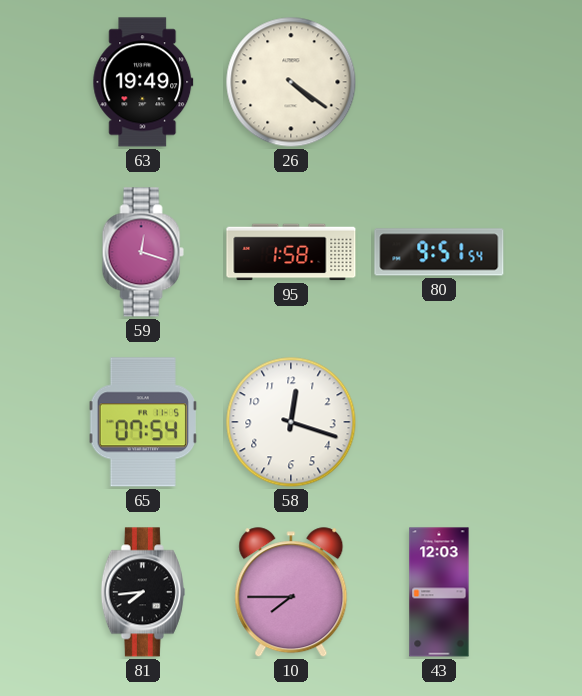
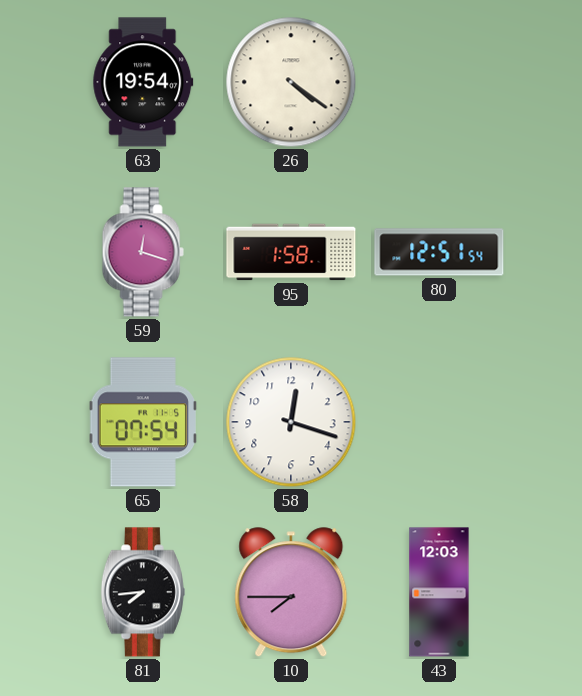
63: 19:49 -> 19:54 (143, 82)
80: 9:51 -> 12:51 (439, 252)
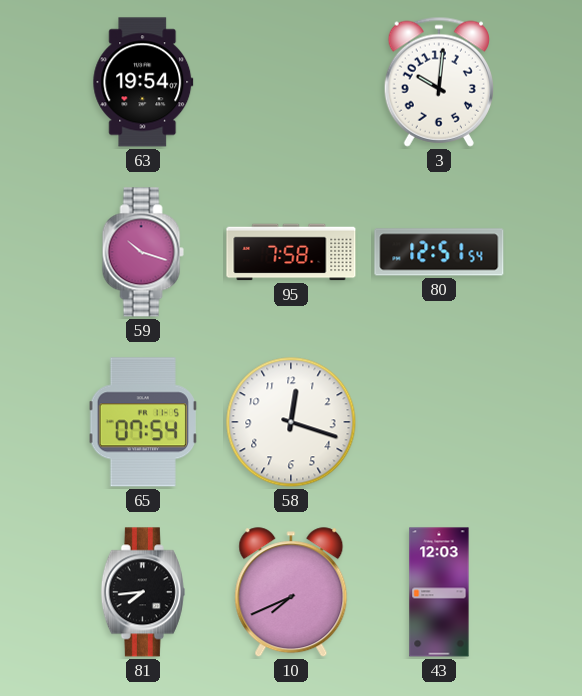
26: 4:21 -> none (291, 82)
3: none -> 10:01 (439, 82)
59: 12:18 -> 10:18 (143, 252)
95: 1:58 -> 7:58 (291, 252)
10: 7:45 -> 7:41 (291, 593)
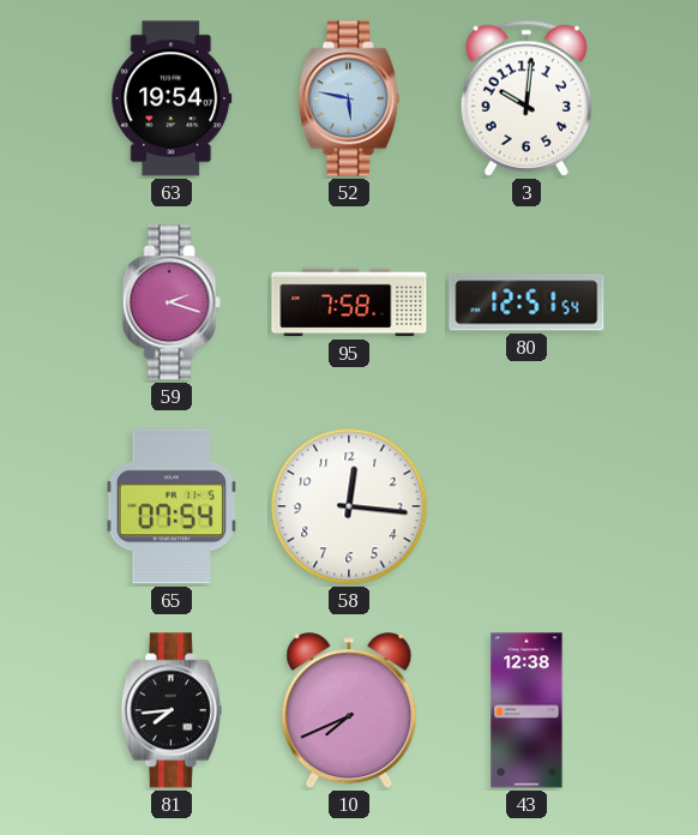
52: none -> 5:47 (349, 98)
59: 10:18 -> 2:18 (172, 302)
58: 12:18 -> 12:16 (349, 506)
43: 12:03 -> 12:38 (526, 710)
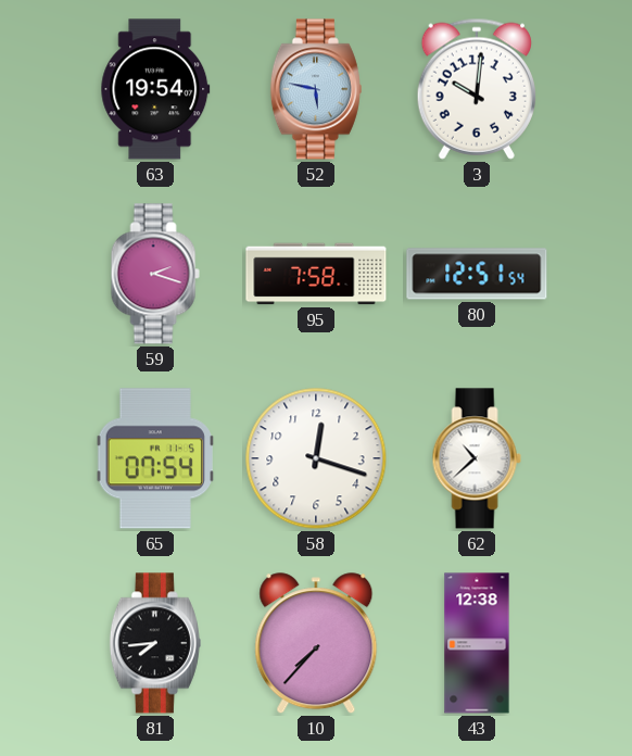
58: 12:16 -> 12:18 (316, 458)
62: none -> 10:38 (477, 458)
10: 7:41 -> 7:37 (316, 644)
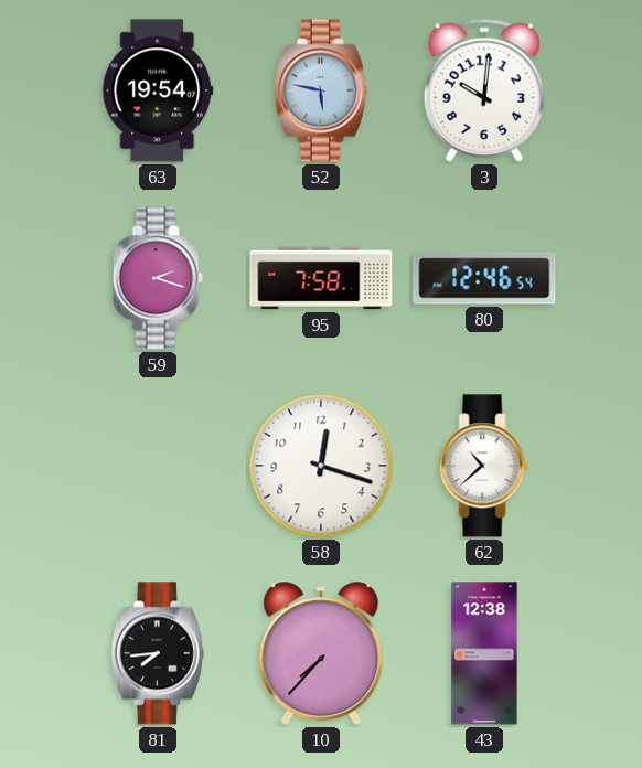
80: 12:51 -> 12:46 (484, 278)
65: 07:54 -> none (155, 458)
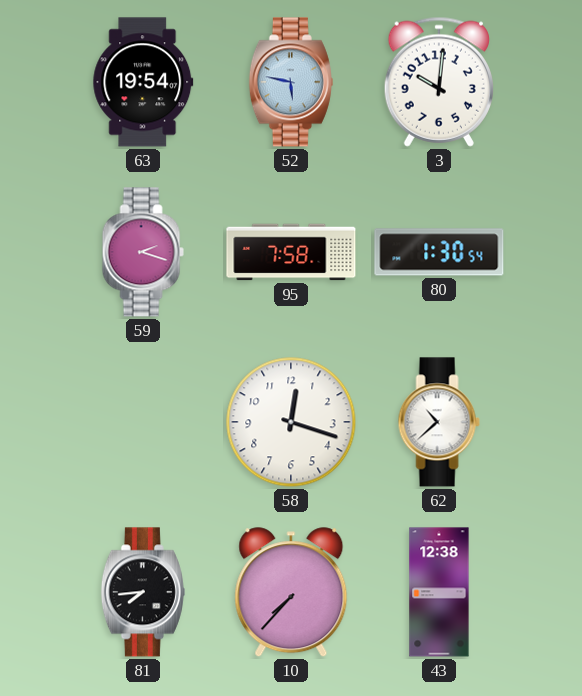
80: 12:46 -> 1:30 (439, 252)
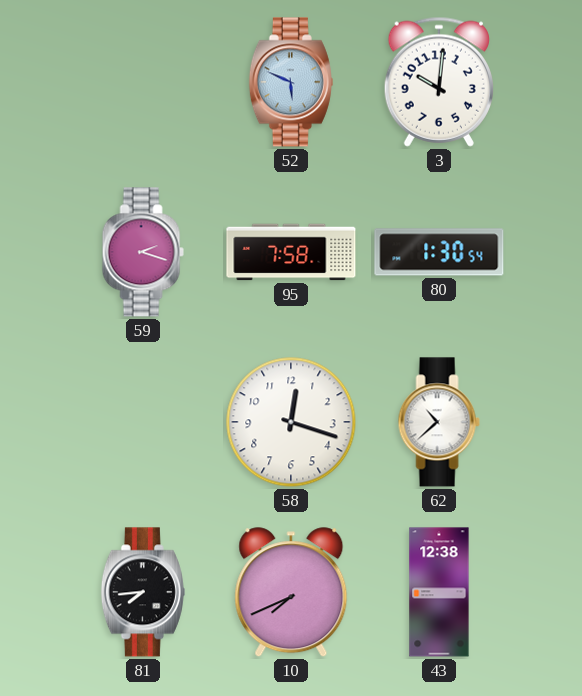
63: 19:54 -> none (143, 82)
52: 5:47 -> 5:49 (291, 82)
10: 7:37 -> 7:41 (291, 593)
